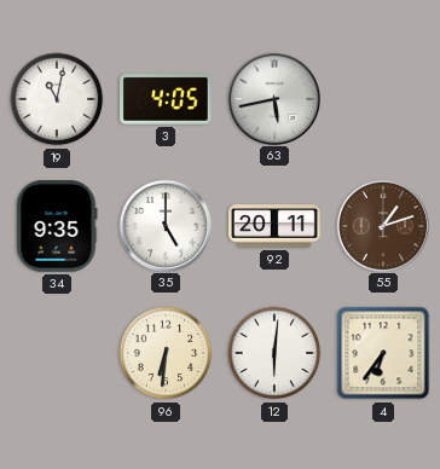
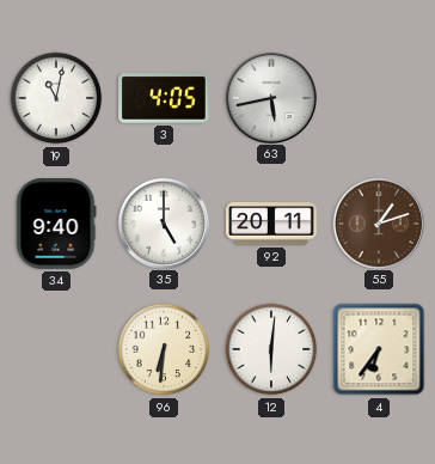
34: 9:35 -> 9:40 (56, 224)
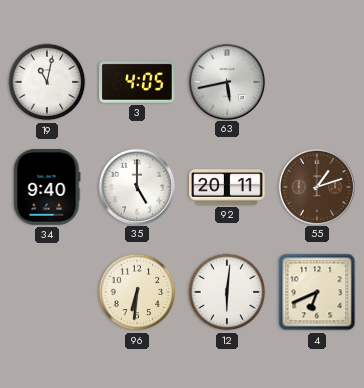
4: 6:36 -> 6:41 (317, 292)
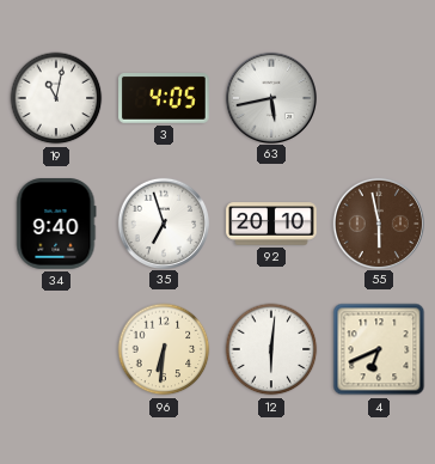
35: 5:00 -> 6:57 (163, 222)
92: 20:11 -> 20:10 (271, 224)
55: 1:12 -> 5:58 (378, 222)
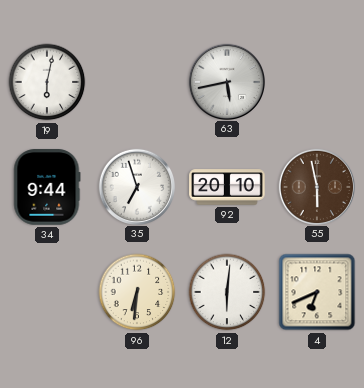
19: 11:02 -> 6:02 (47, 82)
3: 4:05 -> none (164, 99)
34: 9:40 -> 9:44 (47, 187)
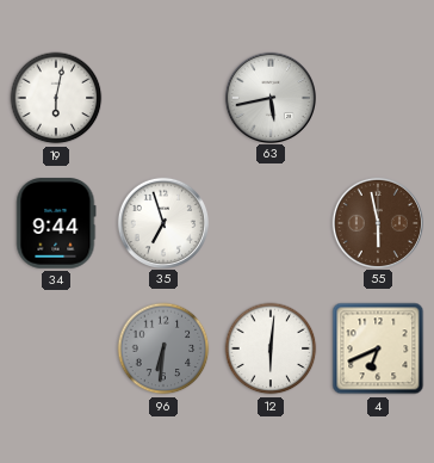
92: 20:10 -> none (227, 187)
96 dial: cream -> grey (163, 348)
